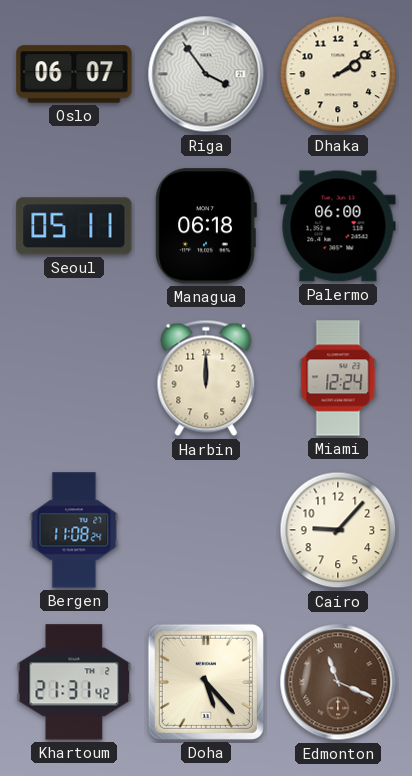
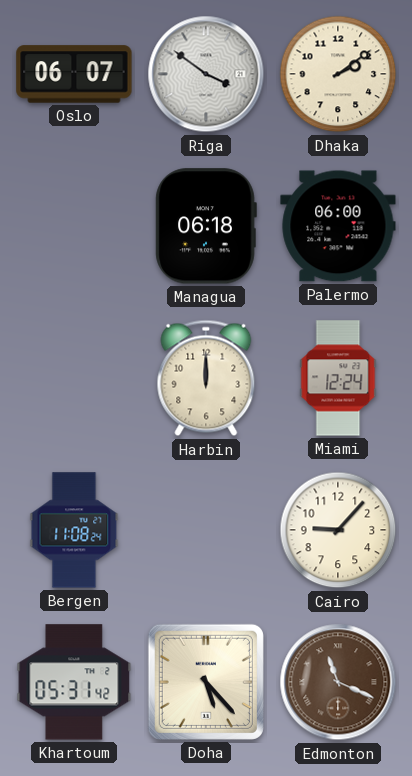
Riga: 3:54 -> 3:51 (206, 74)
Seoul: 05:11 -> none (74, 226)
Khartoum: 21:31 -> 05:31 (74, 682)
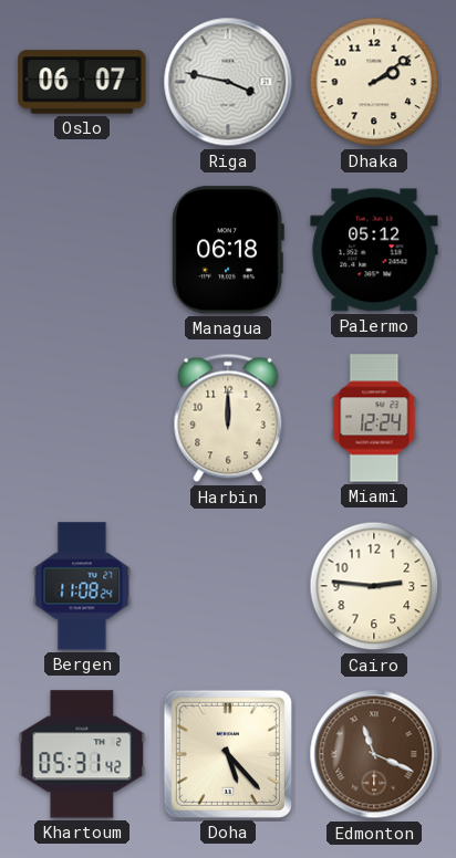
Riga: 3:51 -> 3:47 (228, 82)
Palermo: 06:00 -> 05:12 (374, 250)
Cairo: 9:07 -> 2:46 (374, 586)
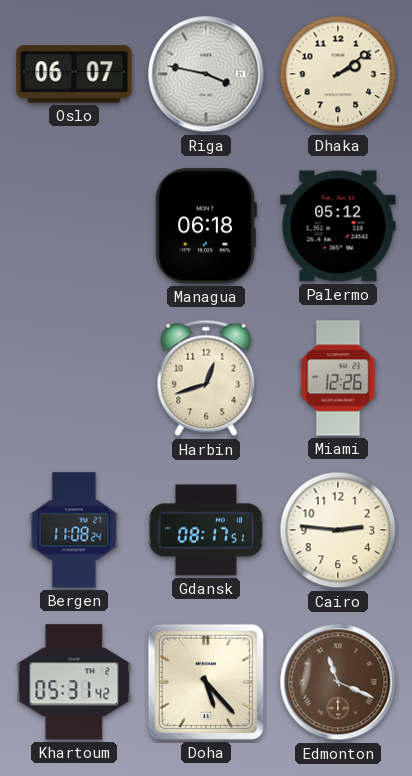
Harbin: 12:00 -> 12:42 (206, 378)
Miami: 12:24 -> 12:26 (338, 378)
Gdansk: none -> 08:17 (205, 530)
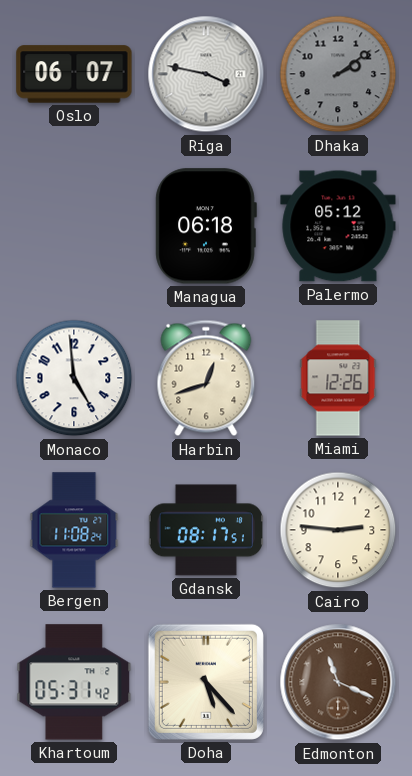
Dhaka dial: cream -> grey (338, 74)
Monaco: none -> 4:59 (74, 378)
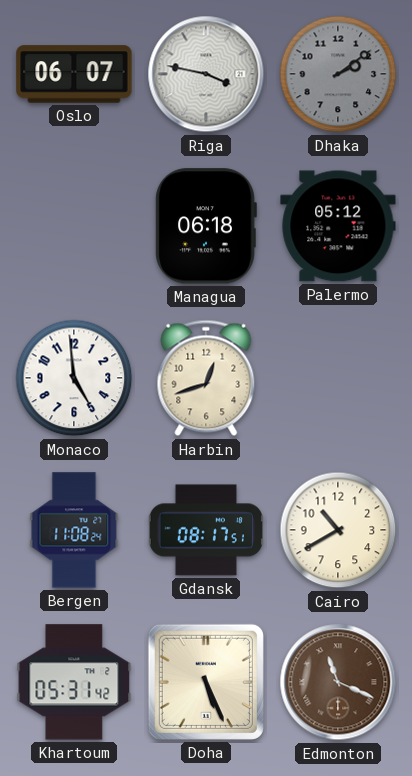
Miami: 12:26 -> none (338, 378)
Cairo: 2:46 -> 10:40 (338, 530)
Doha: 5:23 -> 5:26 (206, 682)
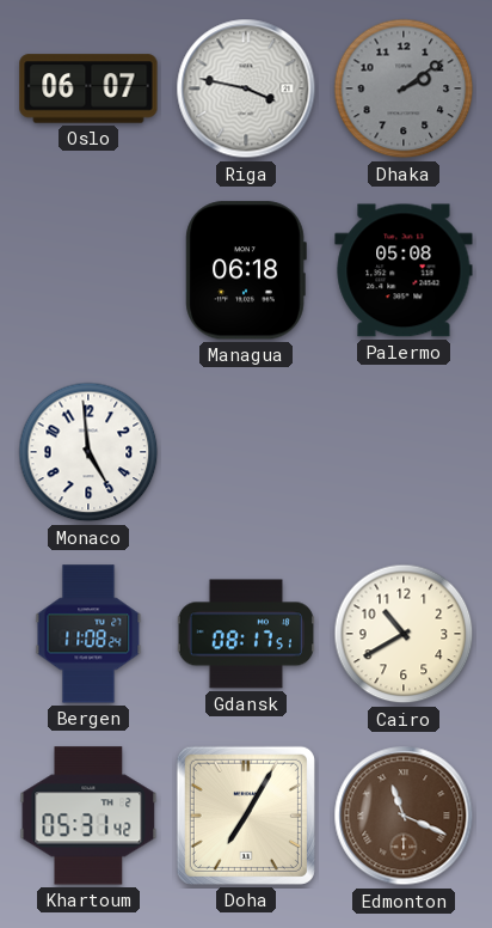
Palermo: 05:12 -> 05:08 (404, 270)
Harbin: 12:42 -> none (206, 378)
Doha: 5:26 -> 7:05 (246, 816)
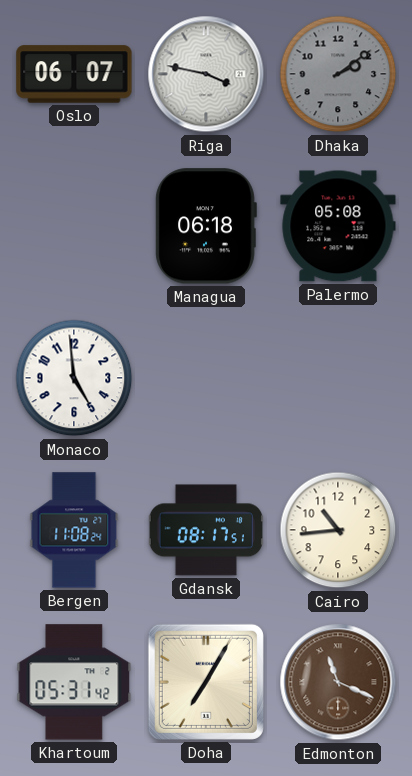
Cairo: 10:40 -> 10:44 (338, 530)
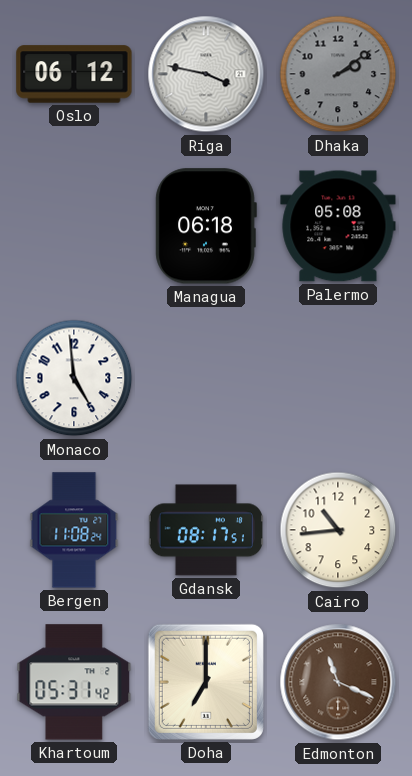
Oslo: 06:07 -> 06:12 (74, 74)
Doha: 7:05 -> 7:00 (206, 682)
